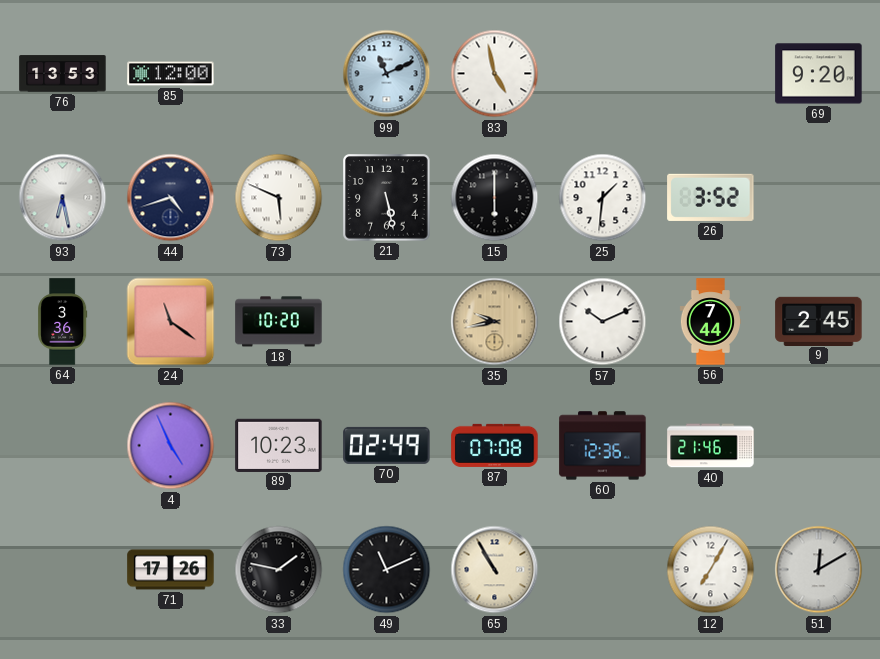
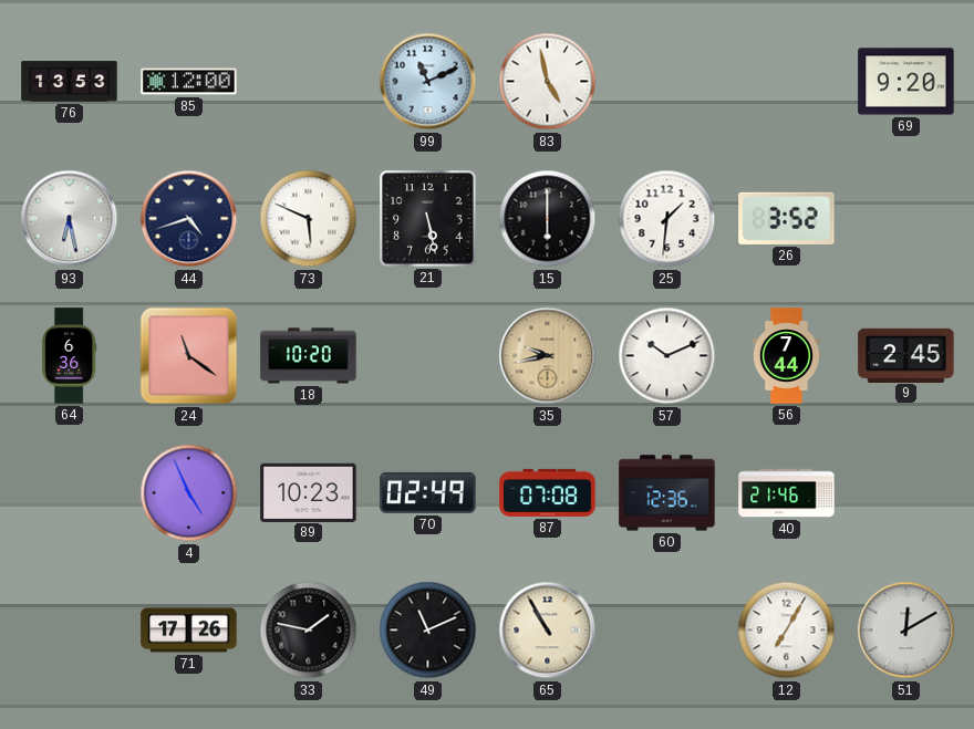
64: 3:36 -> 6:36 (70, 356)
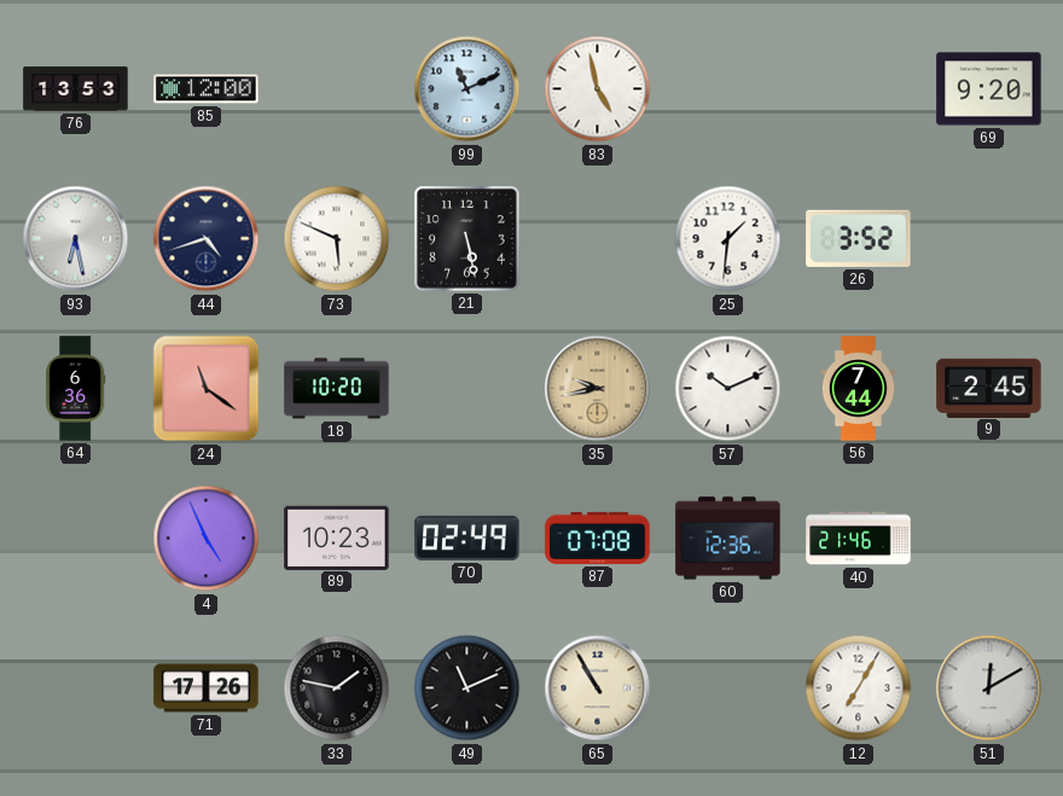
15: 6:00 -> none (548, 219)
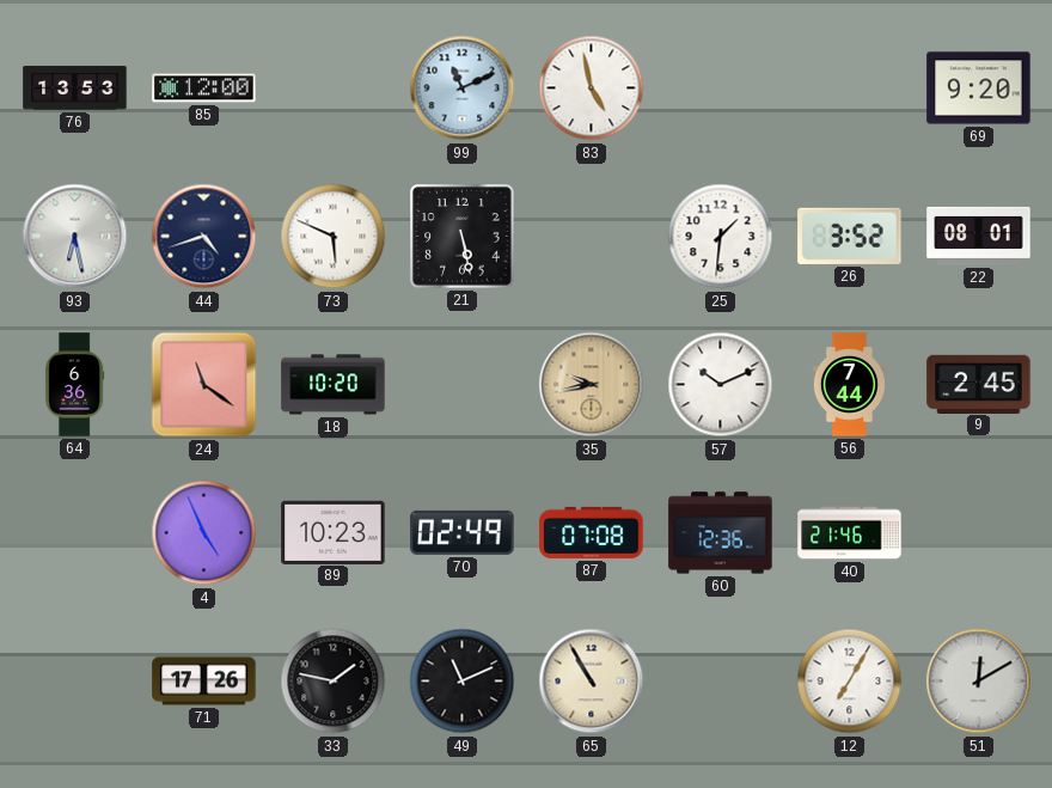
22: none -> 08:01 (979, 236)
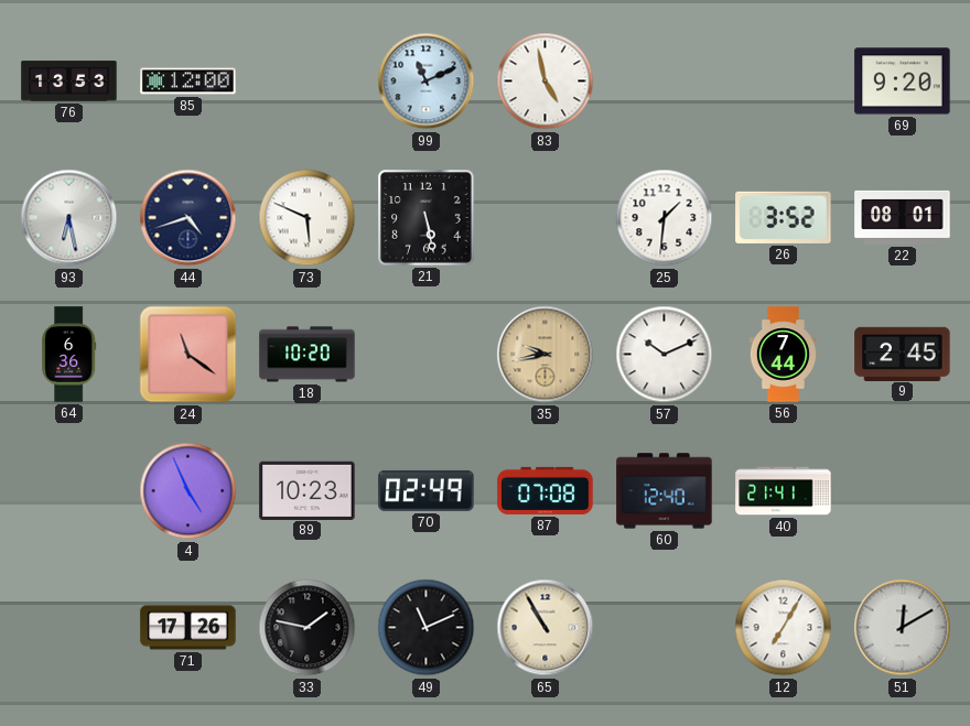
60: 12:36 -> 12:40 (665, 491)
40: 21:46 -> 21:41 (784, 491)
